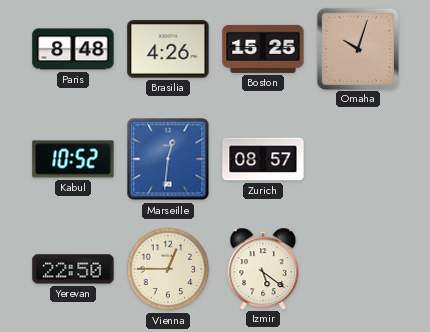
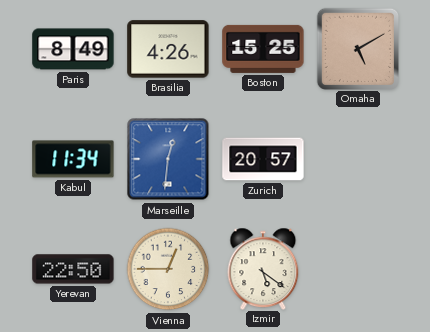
Paris: 8:48 -> 8:49 (73, 49)
Omaha: 10:03 -> 5:10 (357, 48)
Kabul: 10:52 -> 11:34 (73, 159)
Zurich: 08:57 -> 20:57 (263, 159)
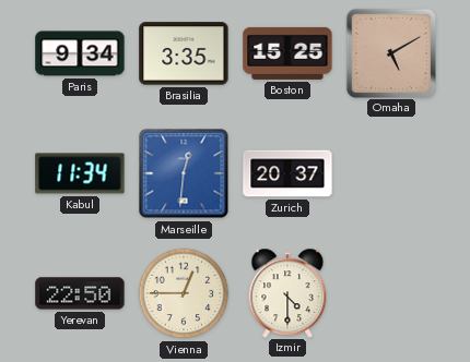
Paris: 8:49 -> 9:34 (80, 53)
Brasilia: 4:26 -> 3:35 (184, 53)
Zurich: 20:57 -> 20:37 (287, 173)
Izmir: 5:21 -> 4:30 (287, 292)
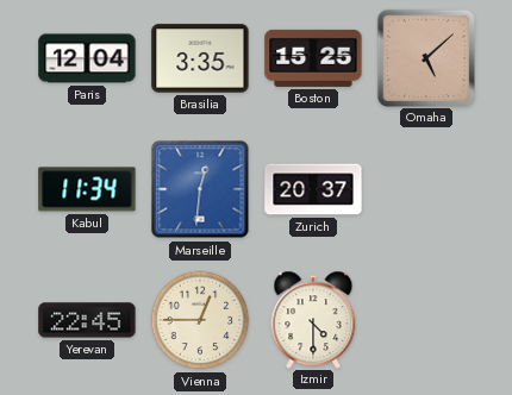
Paris: 9:34 -> 12:04 (87, 58)
Omaha: 5:10 -> 5:08 (425, 57)
Yerevan: 22:50 -> 22:45 (87, 320)
